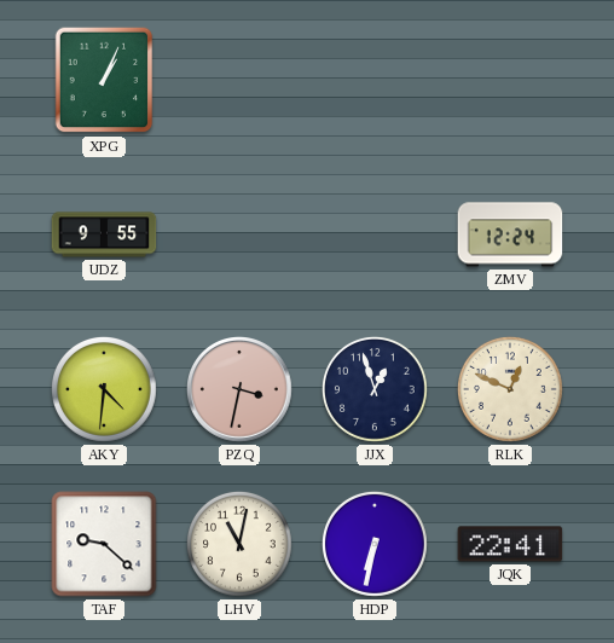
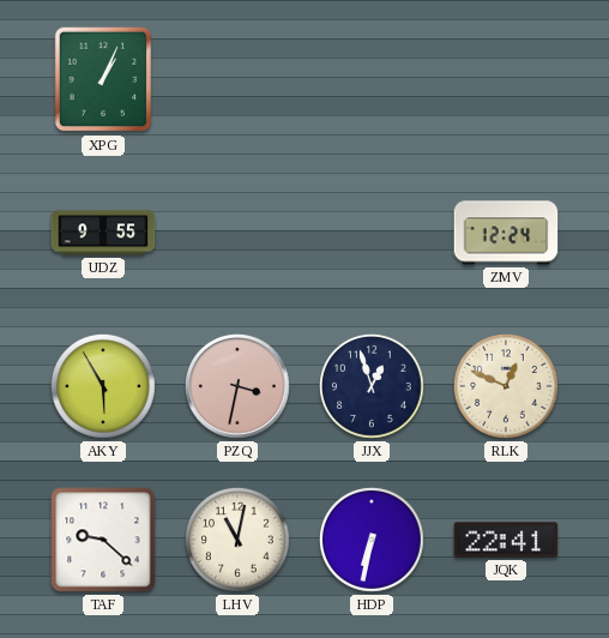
AKY: 4:31 -> 5:55 (104, 387)
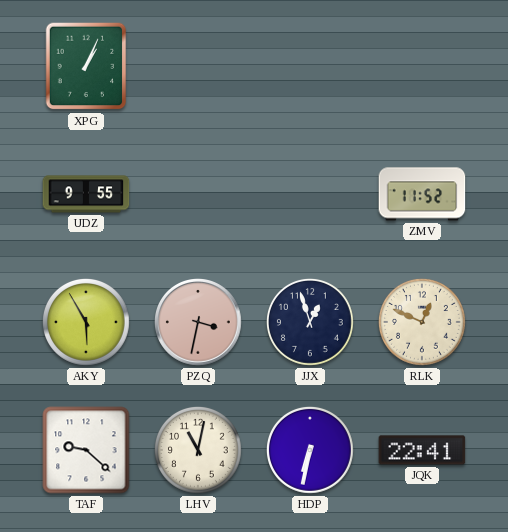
ZMV: 12:24 -> 11:52 (422, 194)
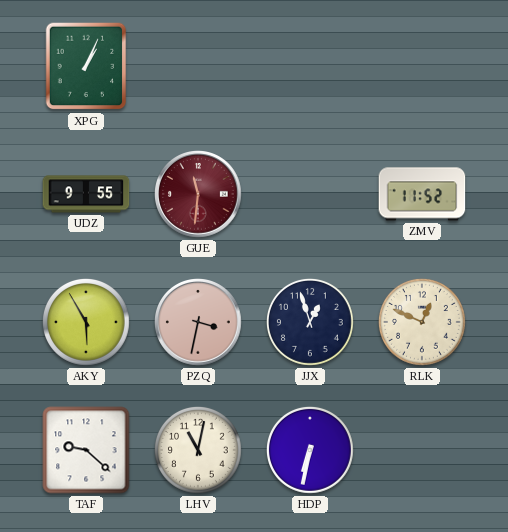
GUE: none -> 11:31 (199, 195)
JQK: 22:41 -> none (422, 450)
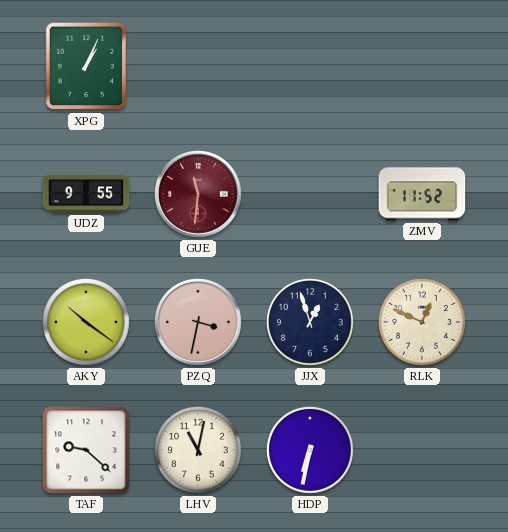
AKY: 5:55 -> 10:21 (87, 323)
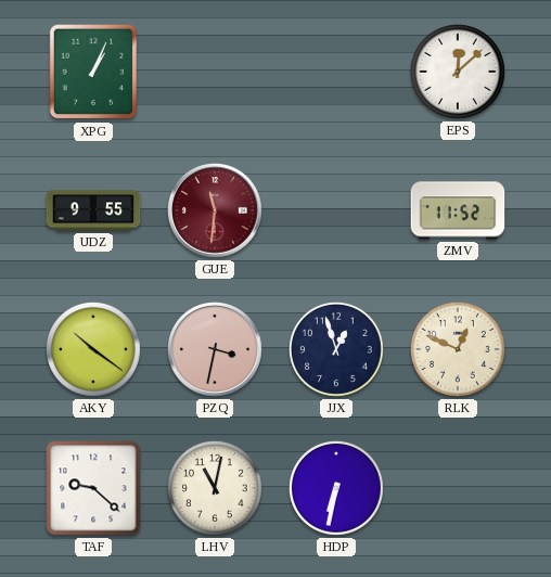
EPS: none -> 12:08 (459, 73)
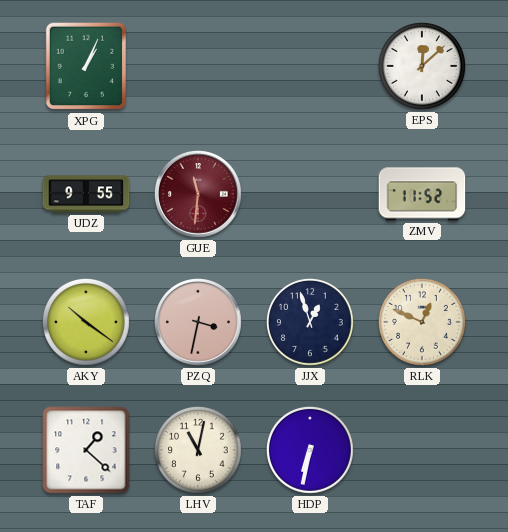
TAF: 9:22 -> 1:22 (86, 450)
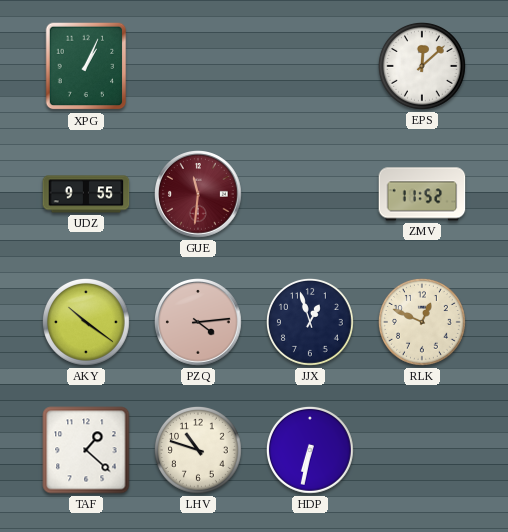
PZQ: 3:32 -> 4:14 (199, 323)
LHV: 11:02 -> 10:48 (199, 451)
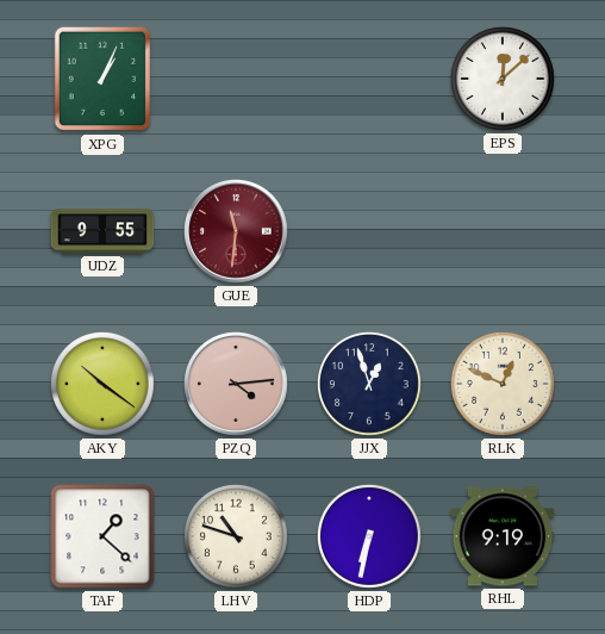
ZMV: 11:52 -> none (422, 194)
RHL: none -> 9:19 (503, 536)
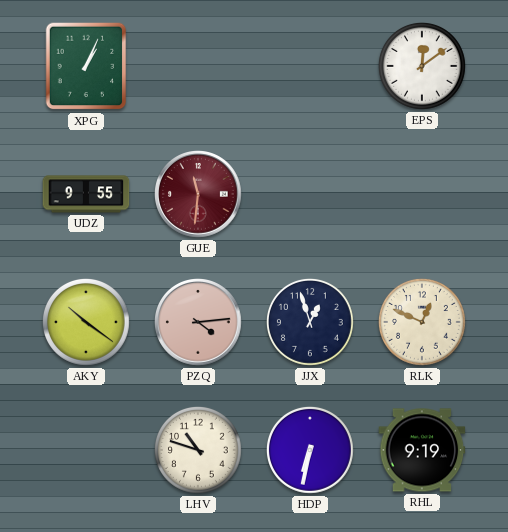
EPS: 12:08 -> 12:09 (423, 67)
TAF: 1:22 -> none (102, 536)
